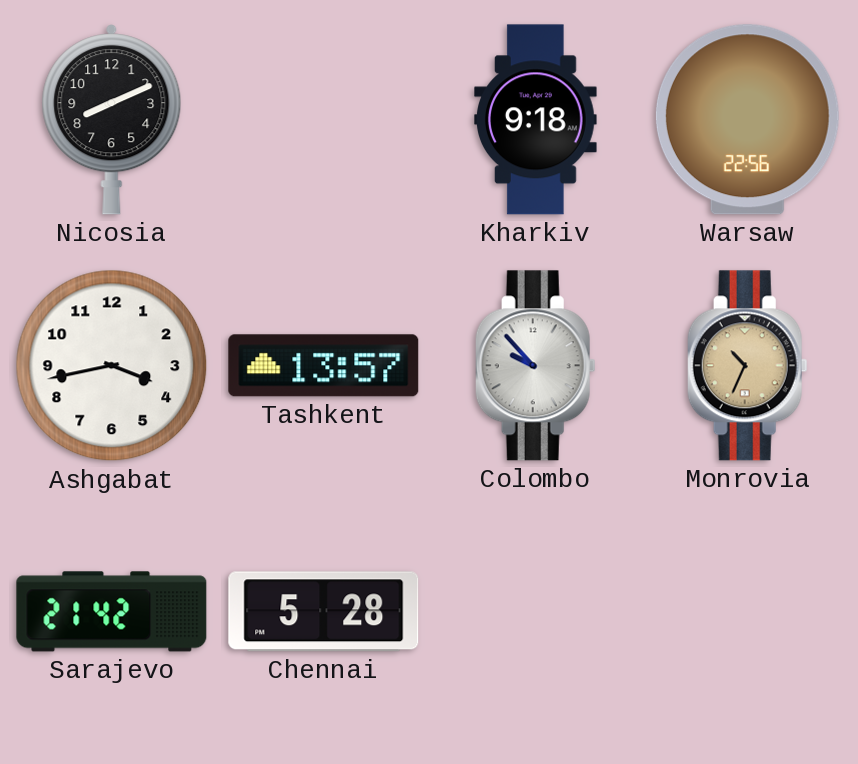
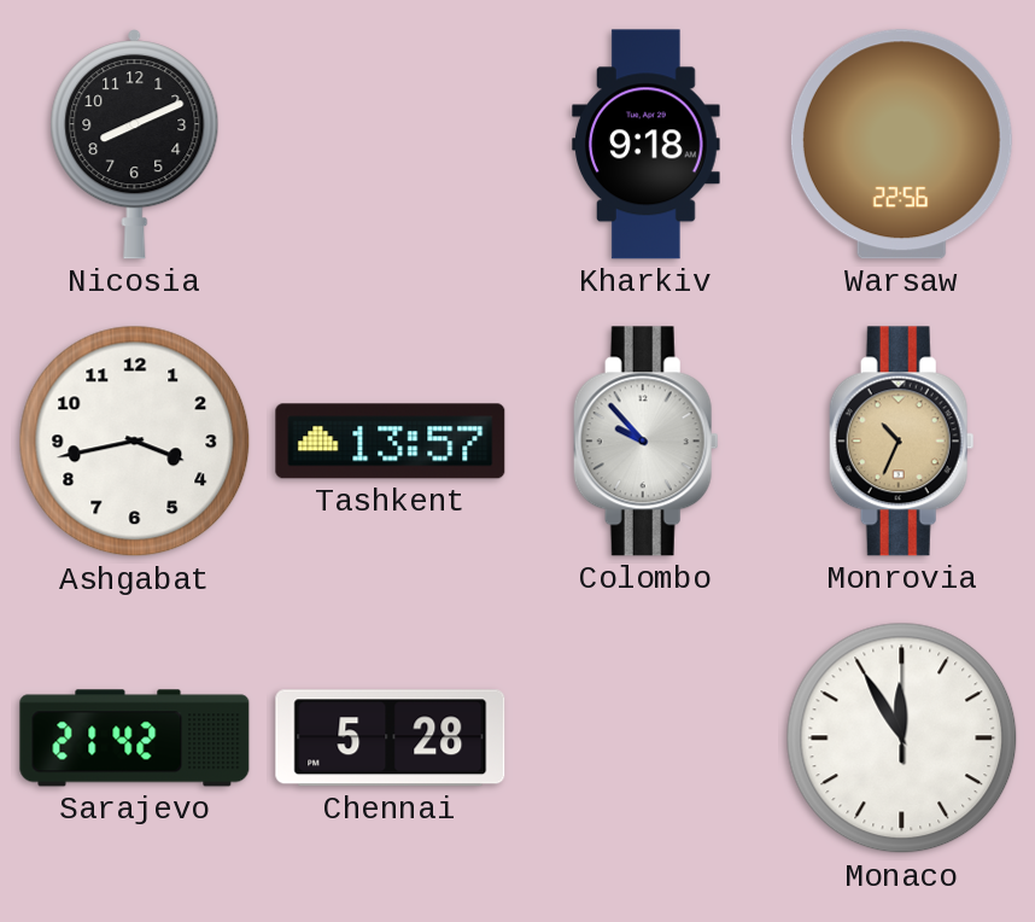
Monaco: none -> 11:55 (902, 739)
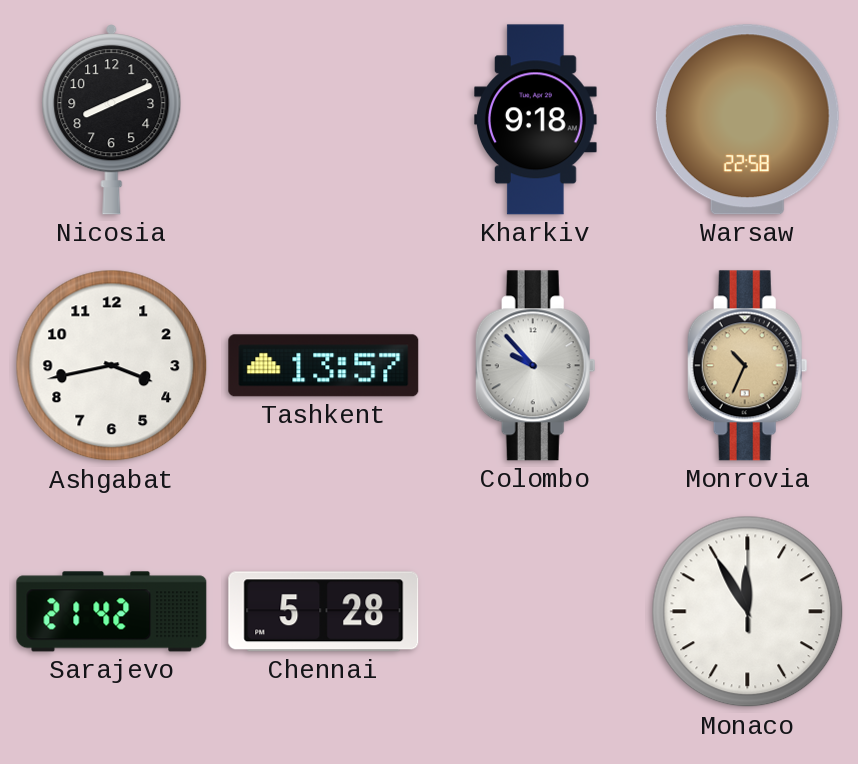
Warsaw: 22:56 -> 22:58 (747, 120)
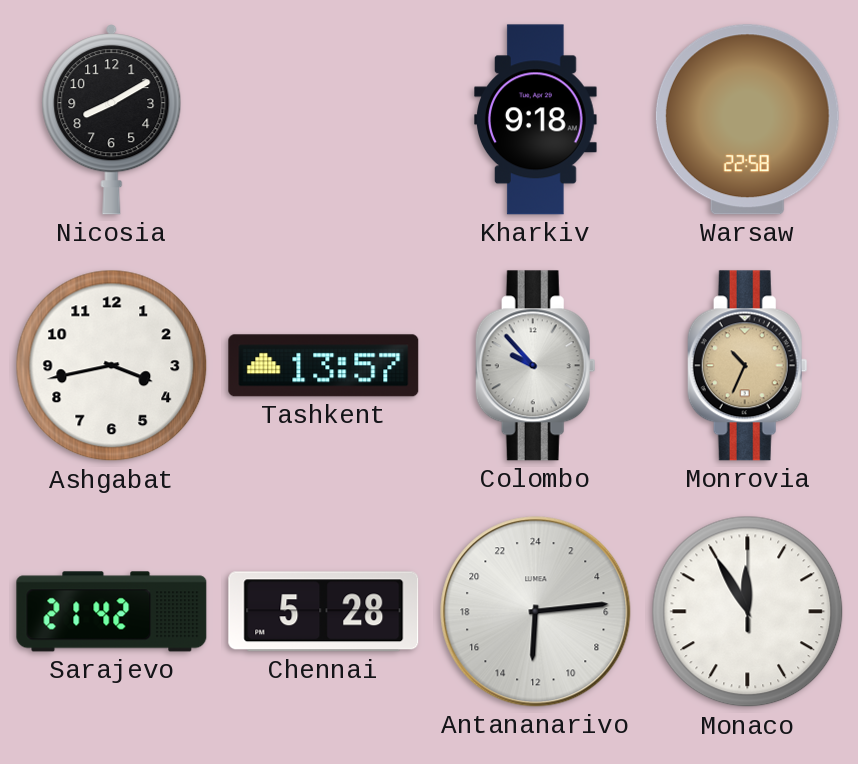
Nicosia: 8:11 -> 8:10 (112, 120)
Antananarivo: none -> 12:14 (536, 612)
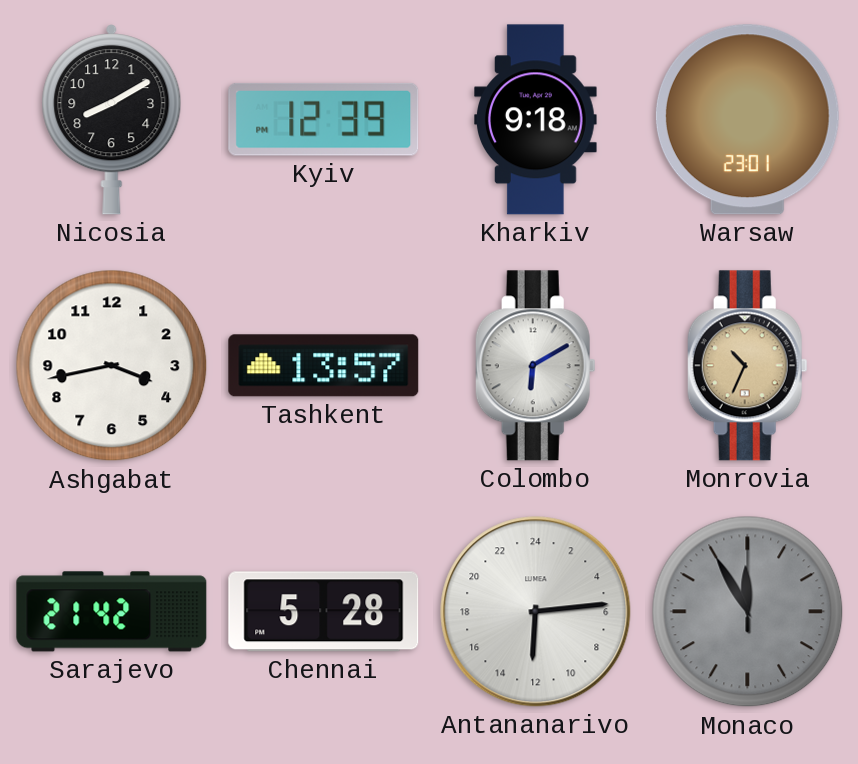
Kyiv: none -> 12:39 (324, 119)
Warsaw: 22:58 -> 23:01 (747, 120)
Colombo: 9:53 -> 6:10 (535, 366)
Monaco dial: white -> grey (748, 612)
